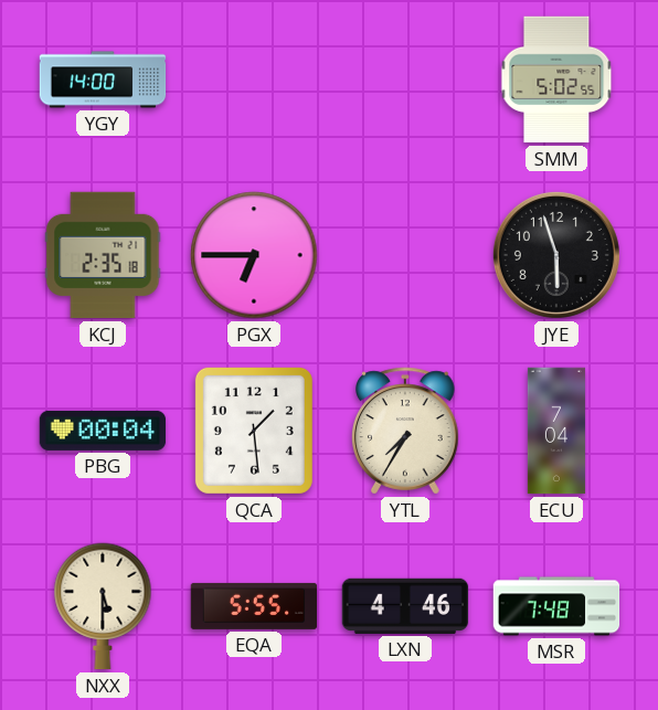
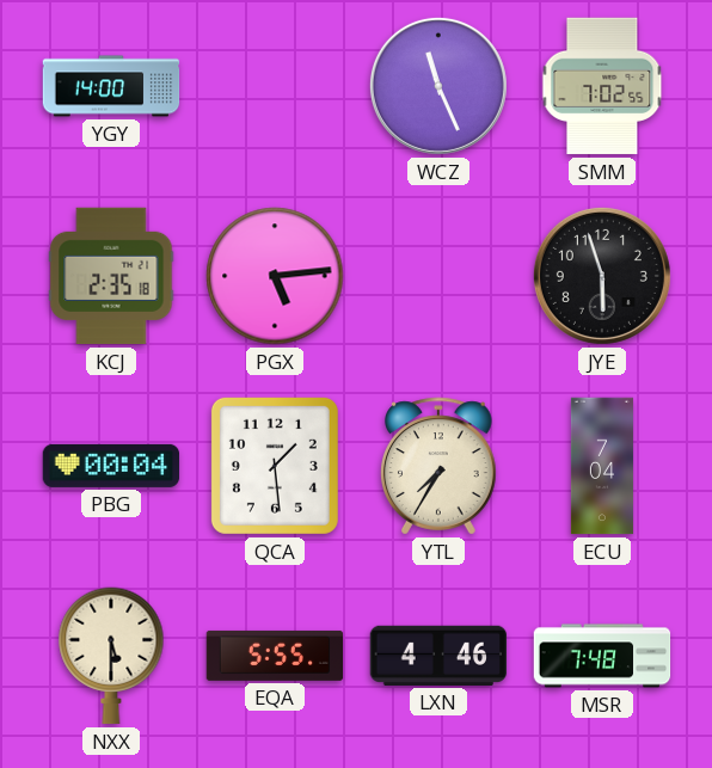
WCZ: none -> 11:26 (438, 86)
SMM: 5:02 -> 7:02 (602, 86)
PGX: 6:45 -> 5:14 (275, 276)
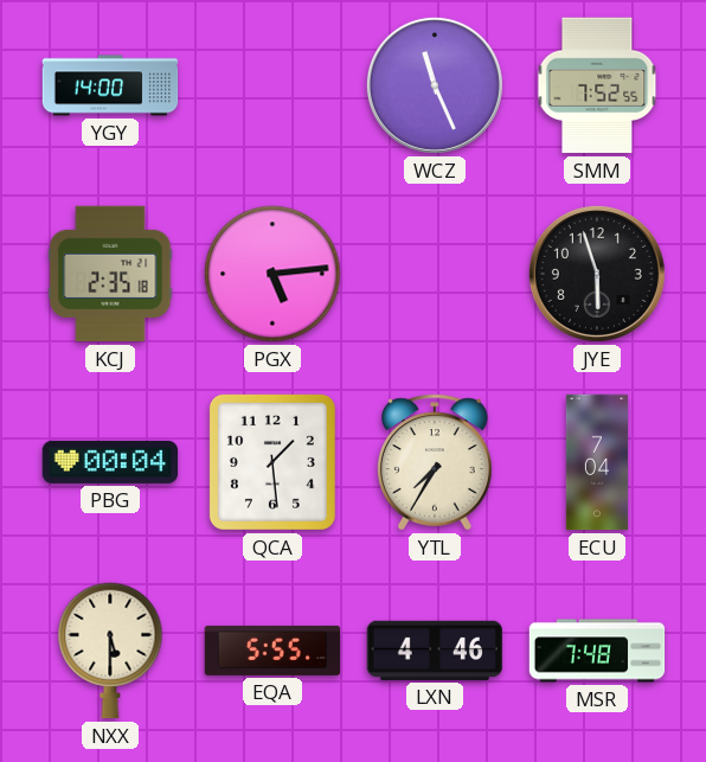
SMM: 7:02 -> 7:52 (597, 85)
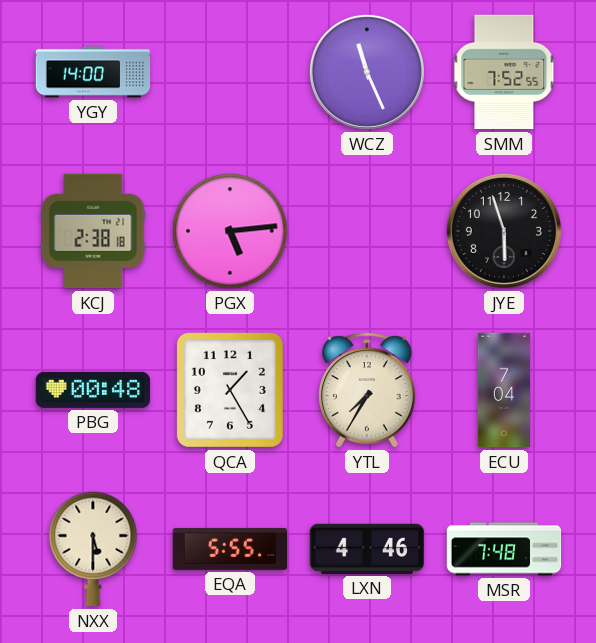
KCJ: 2:35 -> 2:38 (93, 231)
PBG: 00:04 -> 00:48 (93, 390)
QCA: 1:29 -> 1:25 (230, 390)
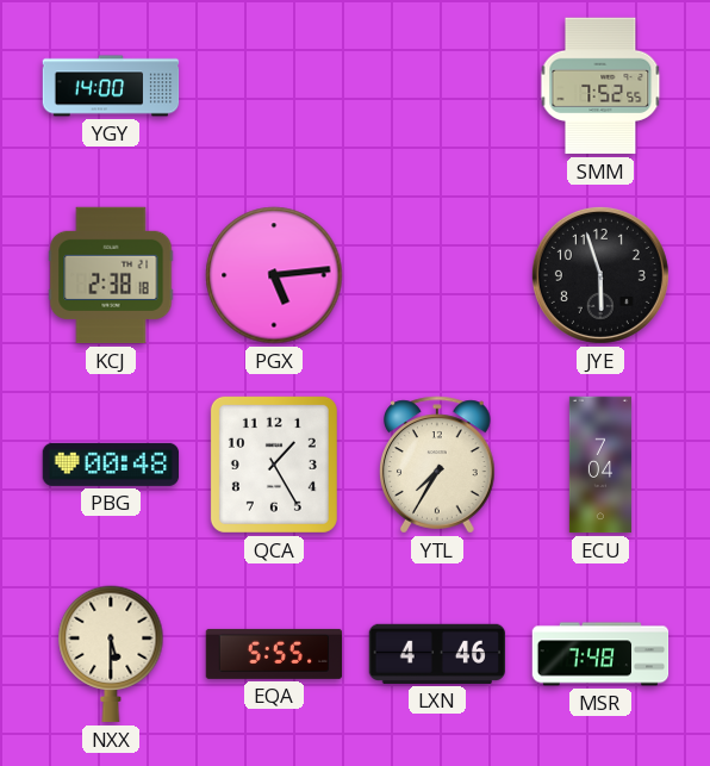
WCZ: 11:26 -> none (367, 72)
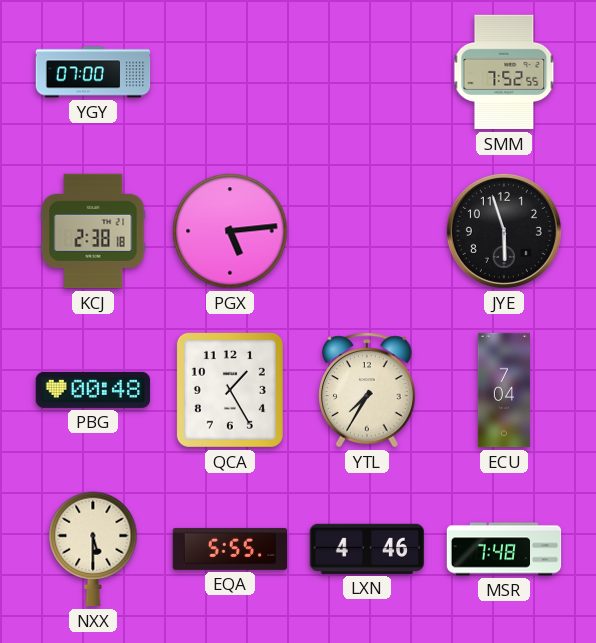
YGY: 14:00 -> 07:00 (93, 72)
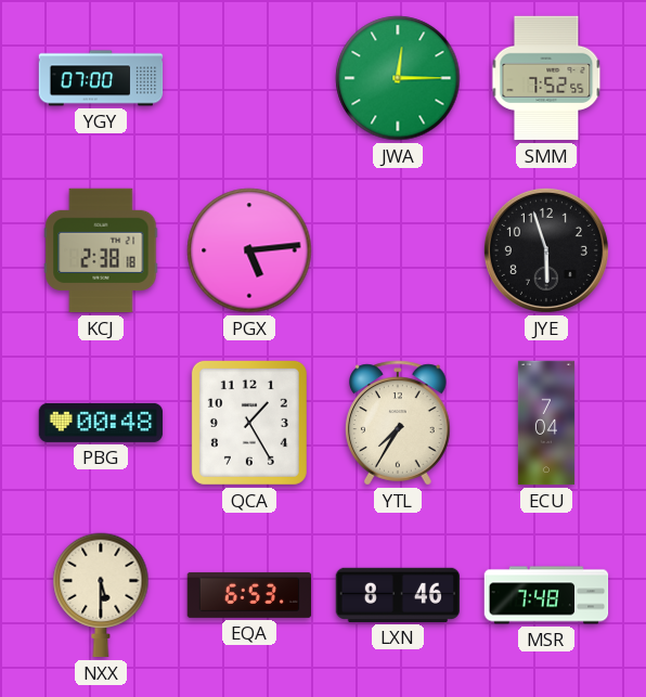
JWA: none -> 12:15 (398, 78)
EQA: 5:55 -> 6:53 (249, 595)
LXN: 4:46 -> 8:46 (398, 595)
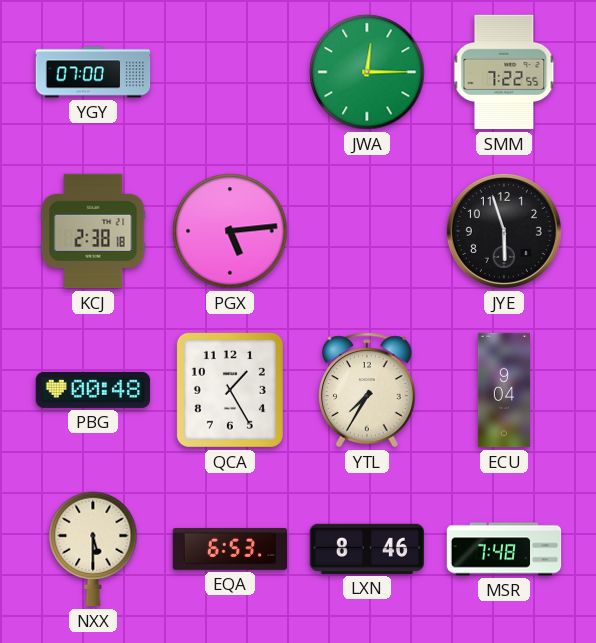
SMM: 7:52 -> 7:22 (504, 72)
ECU: 7:04 -> 9:04 (504, 390)
